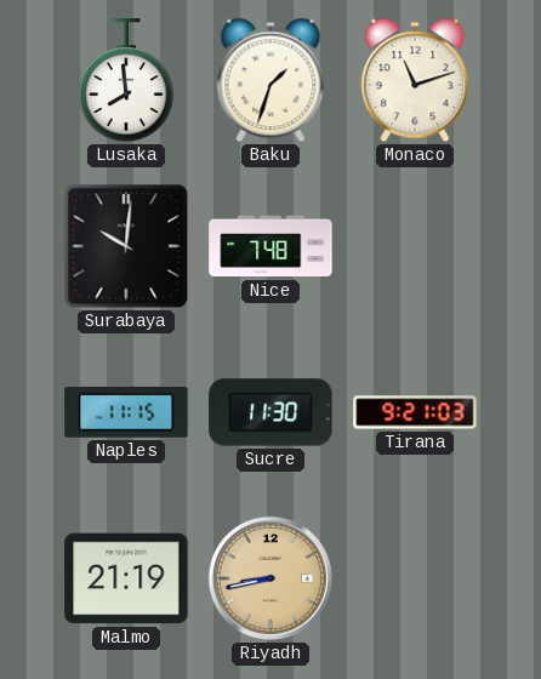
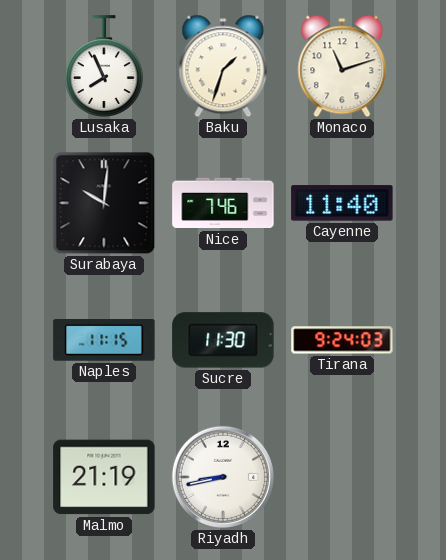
Lusaka: 7:59 -> 7:56 (104, 66)
Nice: 7:48 -> 7:46 (223, 203)
Cayenne: none -> 11:40 (342, 203)
Tirana: 9:21 -> 9:24 (342, 340)
Riyadh dial: champagne -> white (223, 477)
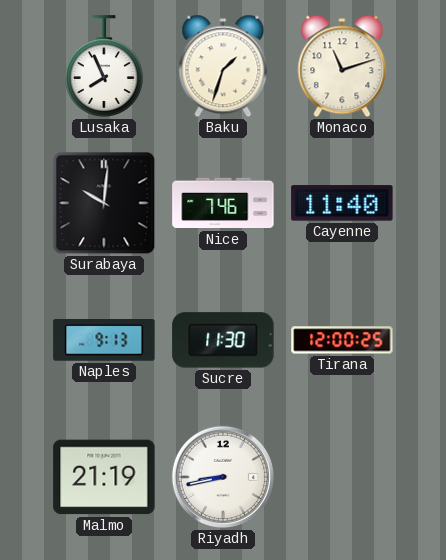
Naples: 11:15 -> 9:13 (104, 340)
Tirana: 9:24 -> 12:00 (342, 340)
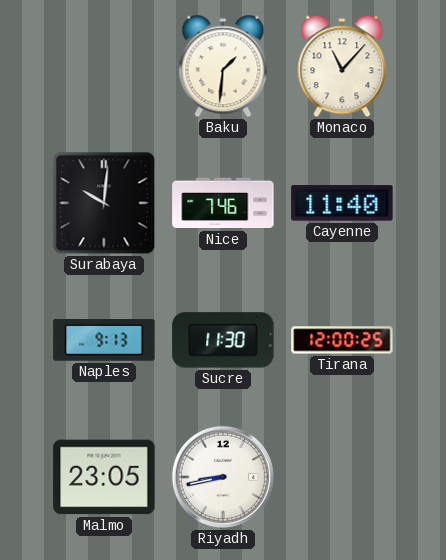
Lusaka: 7:56 -> none (104, 66)
Baku: 1:33 -> 1:31 (223, 66)
Monaco: 11:12 -> 11:07 (342, 66)
Malmo: 21:19 -> 23:05 (104, 477)
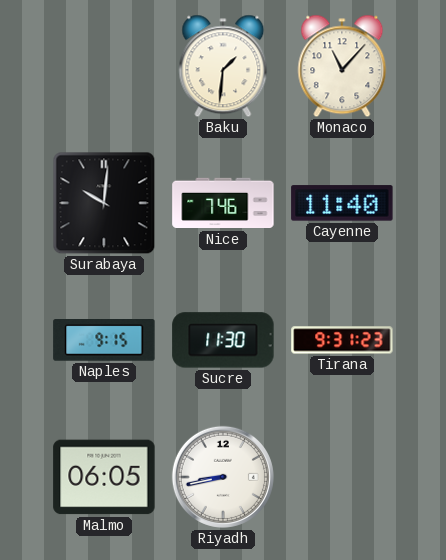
Naples: 9:13 -> 9:15 (104, 340)
Tirana: 12:00 -> 9:31 (342, 340)
Malmo: 23:05 -> 06:05 (104, 477)
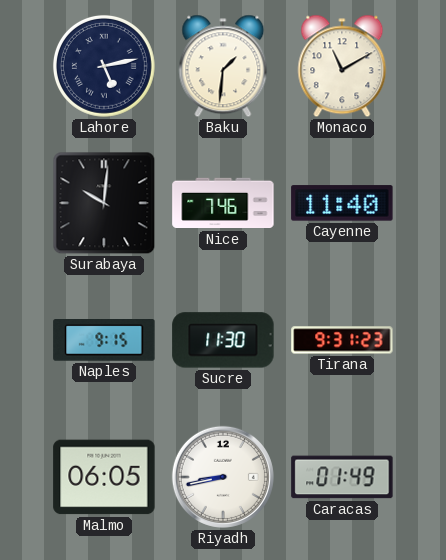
Lahore: none -> 5:13 (104, 66)
Monaco: 11:07 -> 11:10 (342, 66)
Caracas: none -> 01:49 (342, 477)
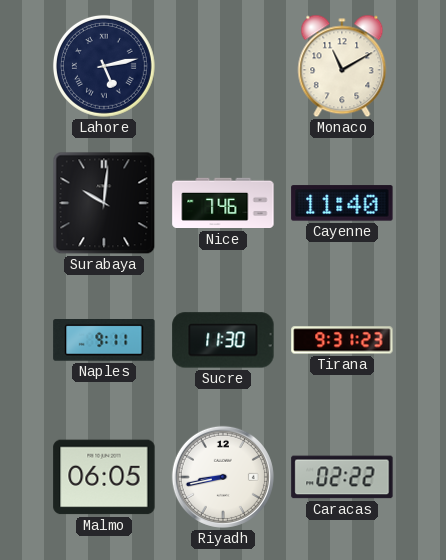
Baku: 1:31 -> none (223, 66)
Naples: 9:15 -> 9:11 (104, 340)
Caracas: 01:49 -> 02:22 (342, 477)
